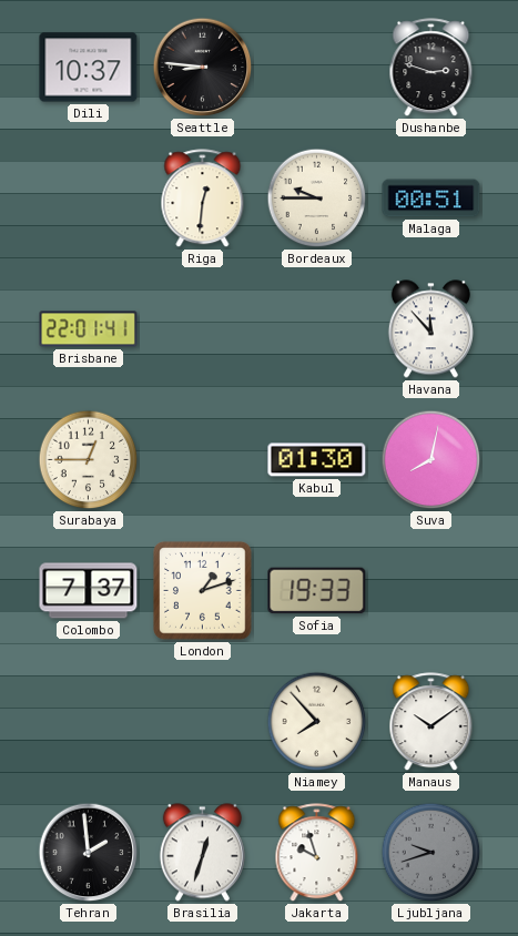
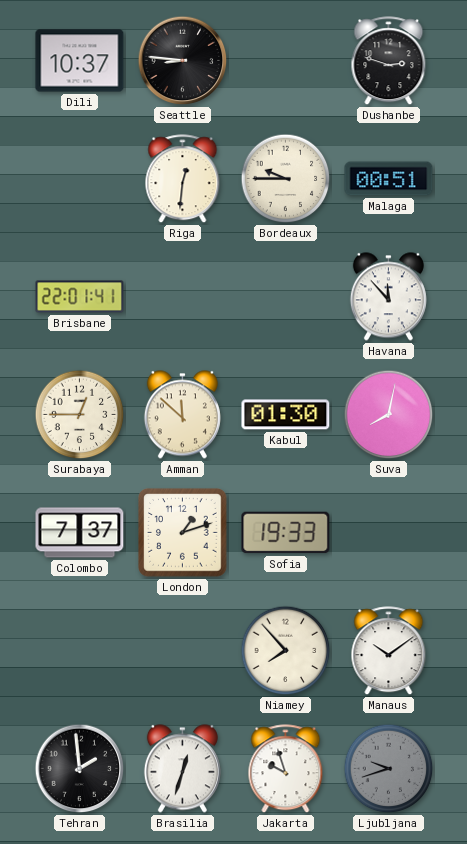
Amman: none -> 11:52 (182, 415)
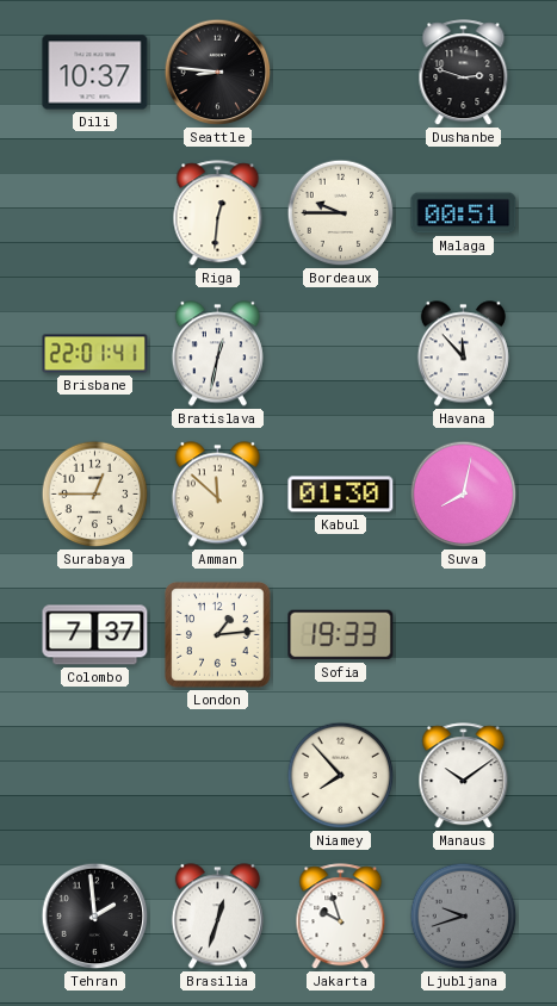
Bratislava: none -> 12:32 (217, 354)
London: 1:12 -> 1:14 (218, 635)
